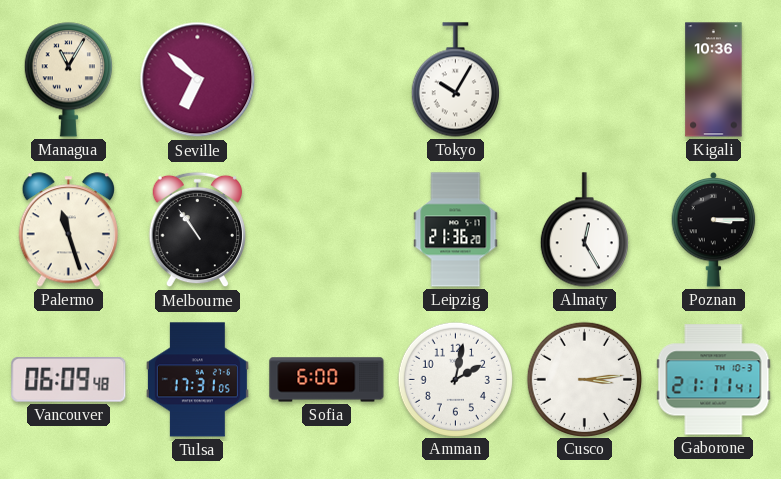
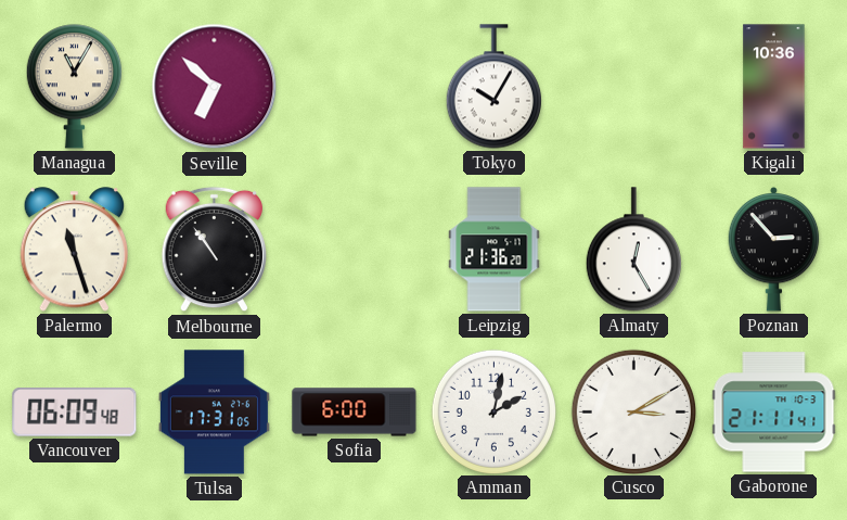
Poznan: 3:15 -> 2:53 (774, 249)
Cusco: 3:14 -> 3:10 (633, 411)
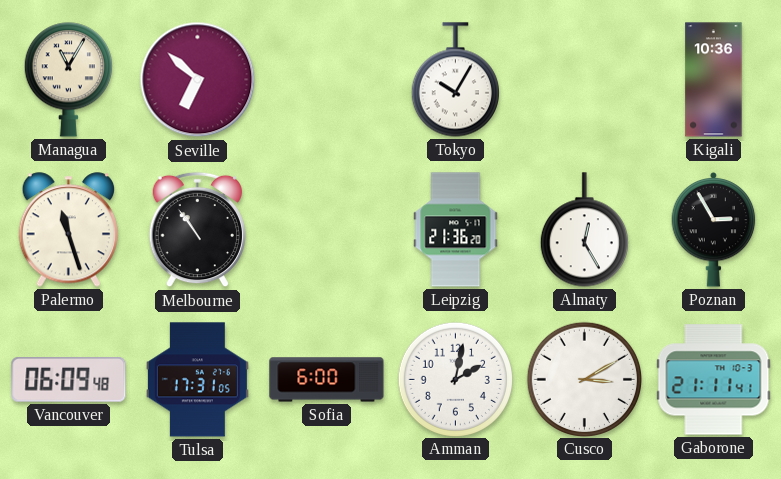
Poznan: 2:53 -> 2:55 (714, 229)
